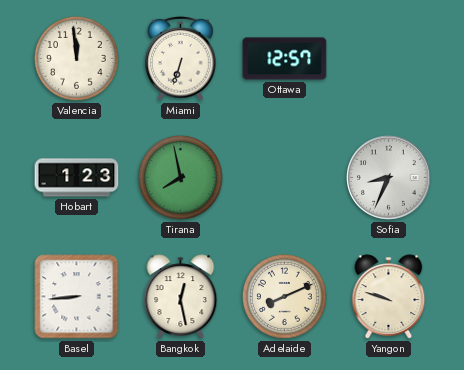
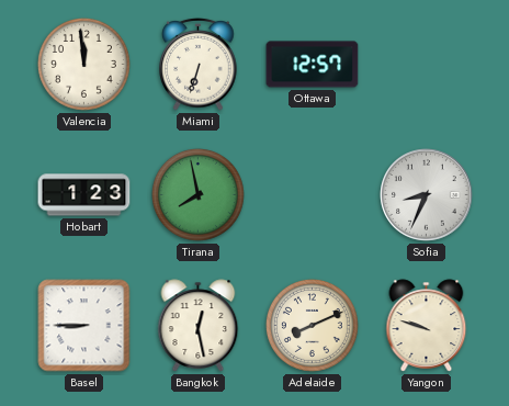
Basel: 8:44 -> 8:45 (84, 326)
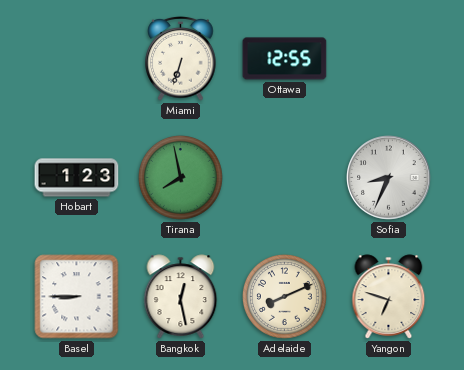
Valencia: 11:59 -> none (83, 64)
Ottawa: 12:57 -> 12:55 (285, 59)
Yangon: 9:48 -> 6:48 (389, 297)
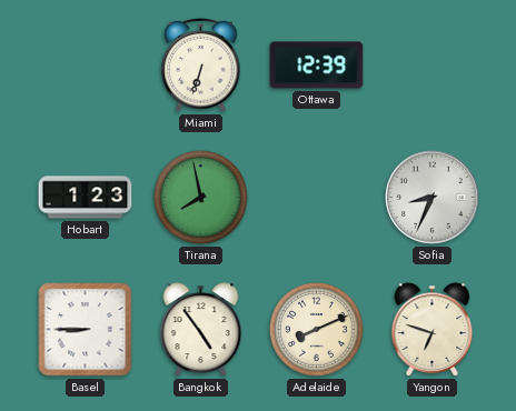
Ottawa: 12:55 -> 12:39 (317, 66)
Bangkok: 12:28 -> 4:54 (201, 330)
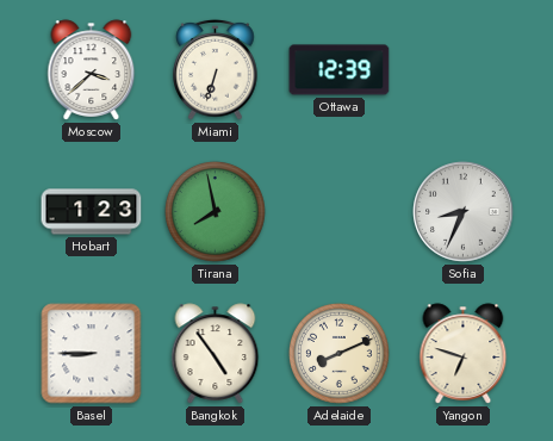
Moscow: none -> 3:38 (92, 70)
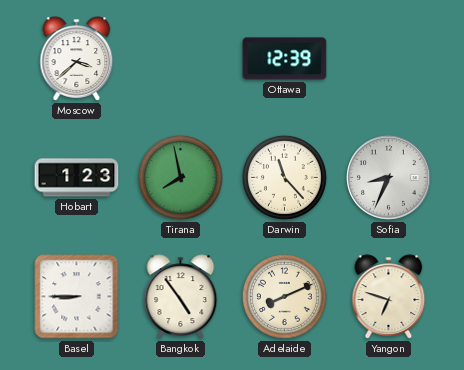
Miami: 6:33 -> none (216, 70)
Darwin: none -> 11:23 (284, 177)
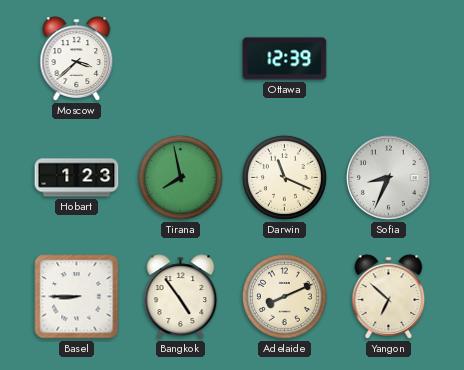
Darwin: 11:23 -> 11:19 (284, 177)
Yangon: 6:48 -> 6:52 (389, 297)
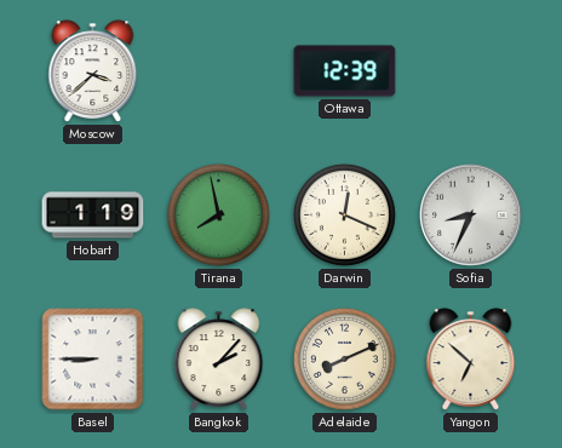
Hobart: 1:23 -> 1:19 (93, 216)
Darwin: 11:19 -> 12:19 (344, 214)
Bangkok: 4:54 -> 2:07 (219, 360)
